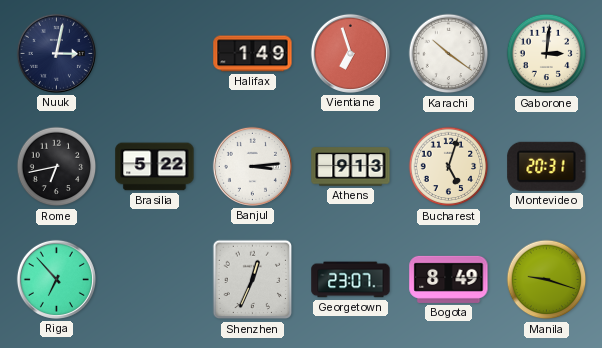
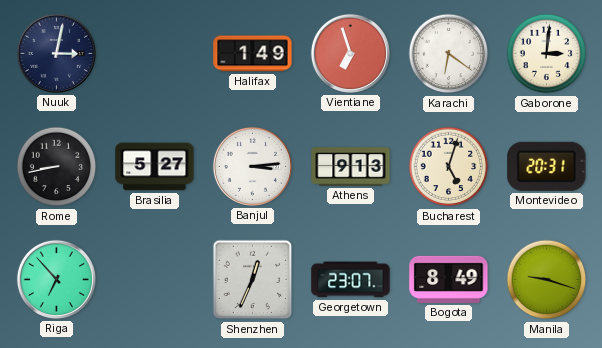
Karachi: 10:21 -> 6:21 (449, 54)
Rome: 6:43 -> 8:43 (57, 167)
Brasilia: 5:22 -> 5:27 (155, 167)
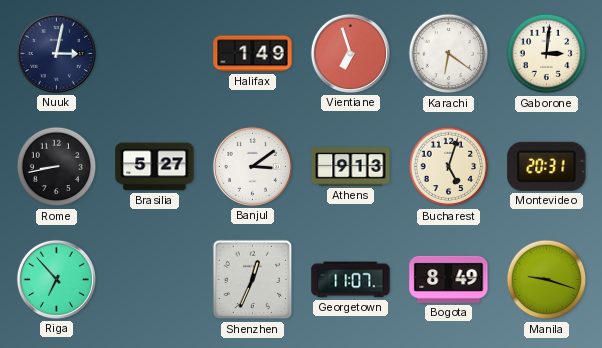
Banjul: 3:14 -> 3:09 (252, 166)
Georgetown: 23:07 -> 11:07 (351, 280)
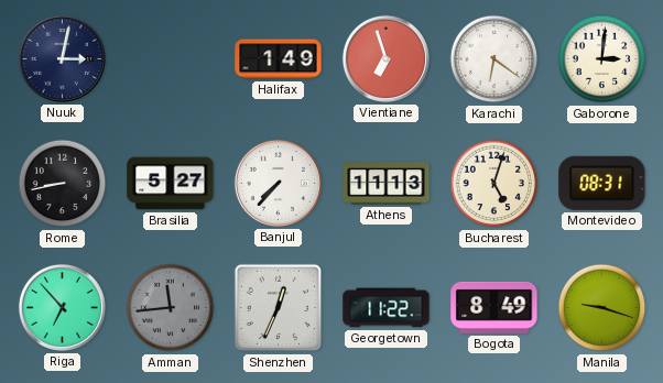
Banjul: 3:09 -> 7:37 (278, 183)
Athens: 9:13 -> 11:13 (387, 184)
Montevideo: 20:31 -> 08:31 (602, 183)
Amman: none -> 11:44 (171, 308)
Georgetown: 11:07 -> 11:22 (387, 308)
